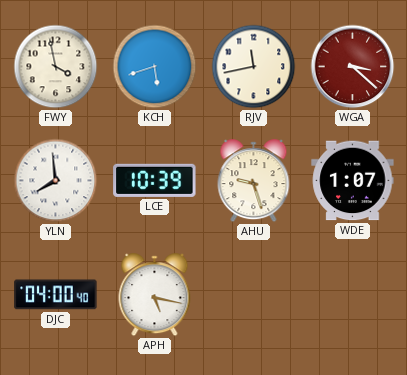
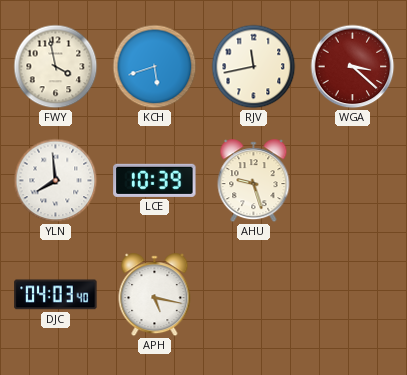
WDE: 1:07 -> none (353, 181)
DJC: 04:00 -> 04:03 (56, 295)
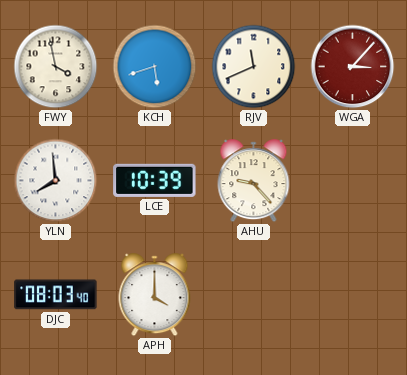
RJV: 11:43 -> 11:41 (254, 67)
WGA: 3:22 -> 3:07 (353, 67)
AHU: 9:27 -> 9:23 (254, 181)
DJC: 04:03 -> 08:03 (56, 295)
APH: 5:17 -> 4:00 (155, 295)
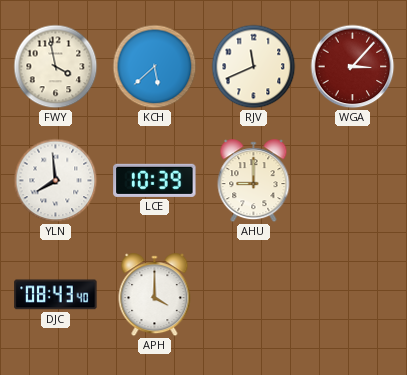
KCH: 5:42 -> 5:38 (155, 67)
AHU: 9:23 -> 9:00 (254, 181)
DJC: 08:03 -> 08:43 (56, 295)
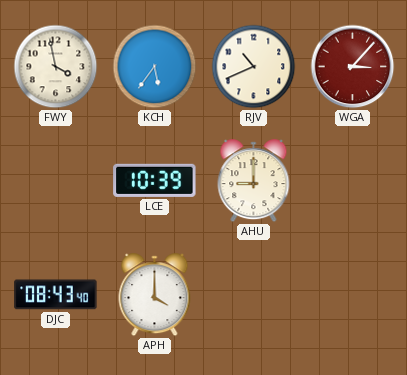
KCH: 5:38 -> 5:36 (155, 67)
RJV: 11:41 -> 10:41 (254, 67)
YLN: 7:59 -> none (56, 181)
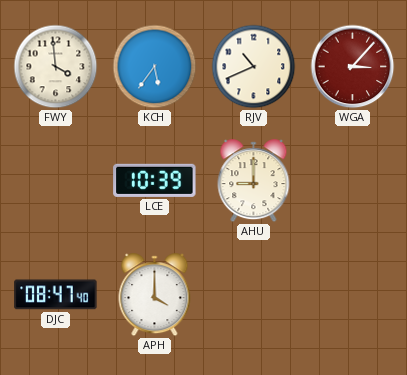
FWY: 3:58 -> 3:59 (56, 67)
DJC: 08:43 -> 08:47 (56, 295)
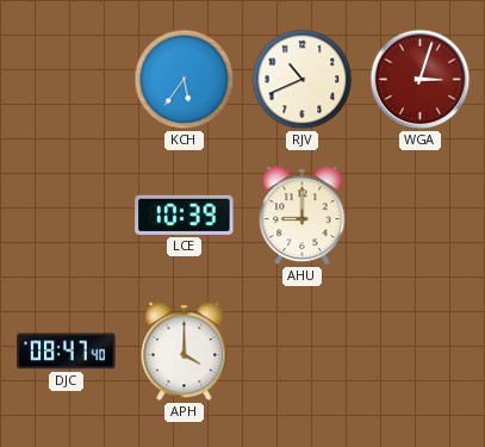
FWY: 3:59 -> none (56, 67)
WGA: 3:07 -> 3:03 (421, 80)
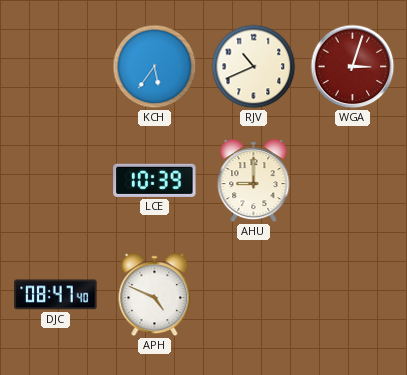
APH: 4:00 -> 4:49 (155, 295)
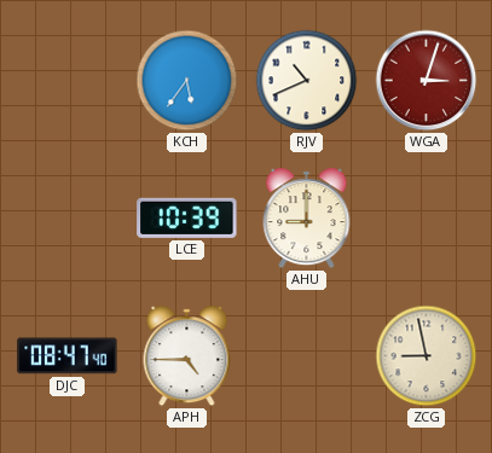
APH: 4:49 -> 4:45 (187, 356)
ZCG: none -> 8:58 (427, 356)
